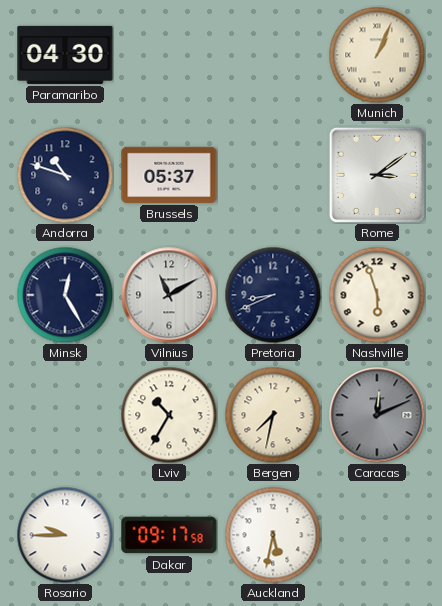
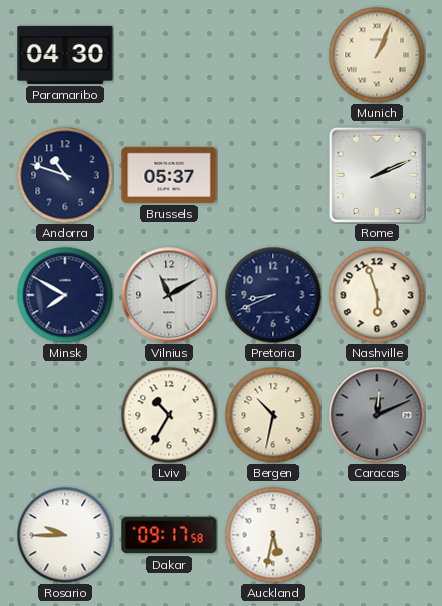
Rome: 3:09 -> 2:11 (377, 175)
Minsk: 12:25 -> 7:50 (65, 295)
Bergen: 7:32 -> 10:32 (273, 415)
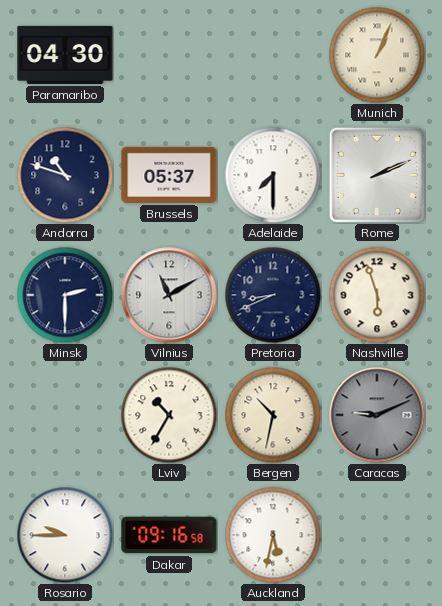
Adelaide: none -> 7:30 (273, 175)
Minsk: 7:50 -> 2:30 (65, 295)
Caracas: 12:11 -> 9:11 (377, 415)
Dakar: 09:17 -> 09:16 (169, 535)
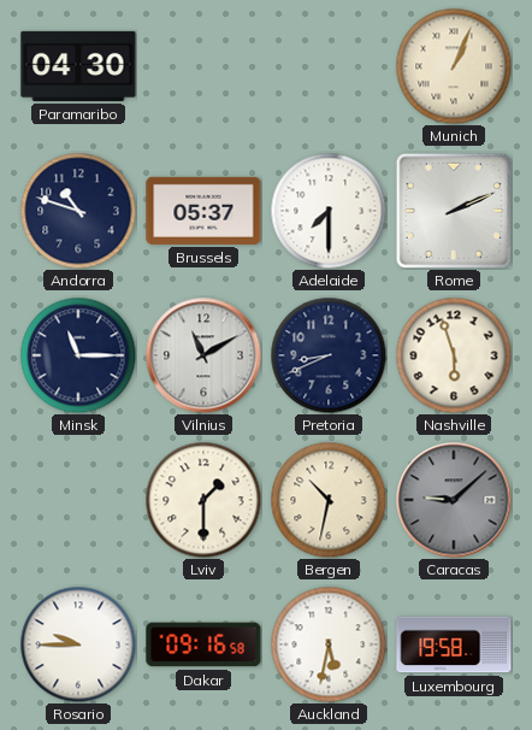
Minsk: 2:30 -> 11:15 (78, 355)
Lviv: 10:35 -> 1:30 (203, 500)
Caracas: 9:11 -> 9:08 (454, 500)
Luxembourg: none -> 19:58 (454, 644)
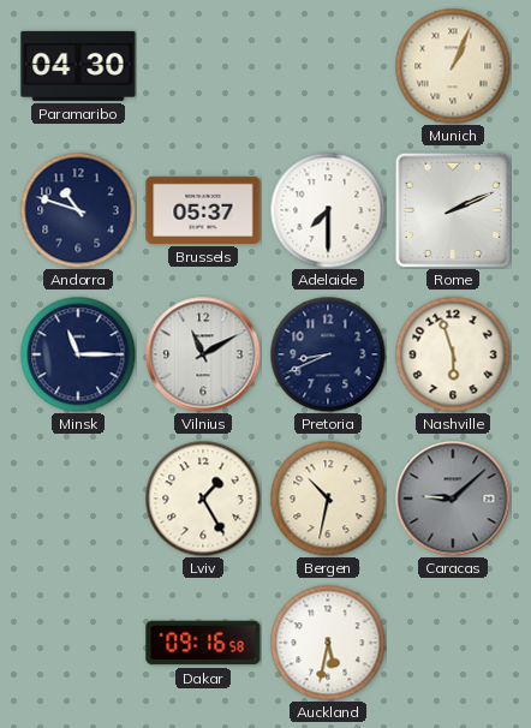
Lviv: 1:30 -> 1:25 (203, 499)
Rosario: 9:45 -> none (78, 644)
Luxembourg: 19:58 -> none (454, 644)
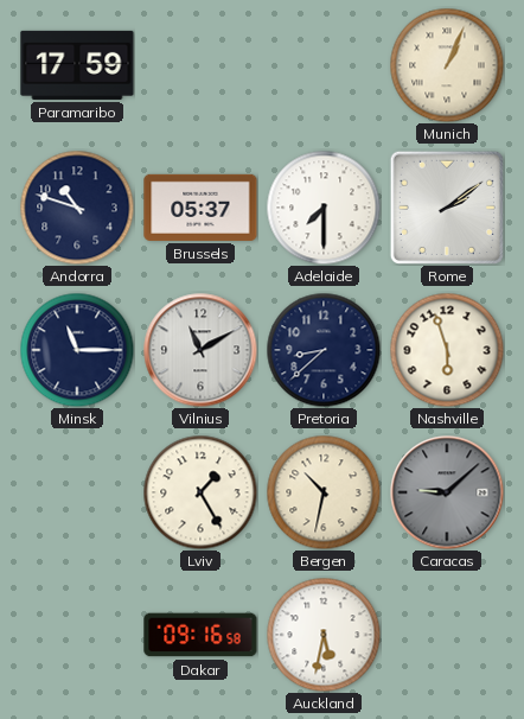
Paramaribo: 04:30 -> 17:59 (77, 65)
Rome: 2:11 -> 2:09 (447, 208)
Pretoria: 8:41 -> 8:38 (324, 350)
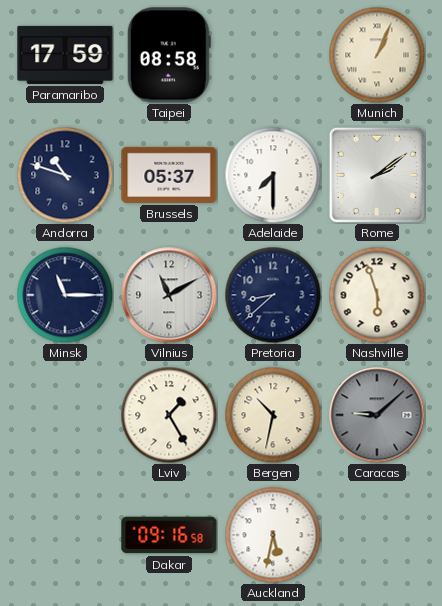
Taipei: none -> 08:58 (169, 55)
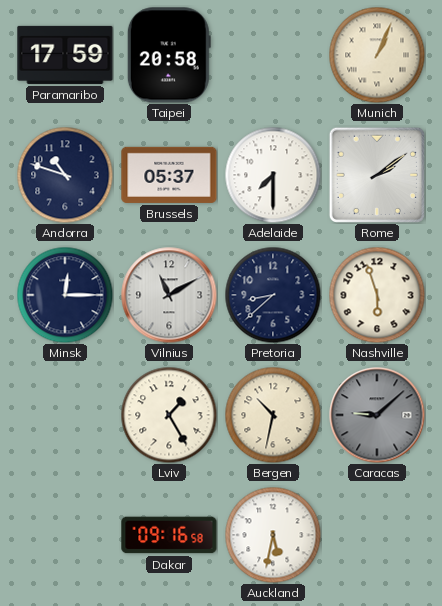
Taipei: 08:58 -> 20:58 (169, 55)
Minsk: 11:15 -> 12:15 (65, 295)
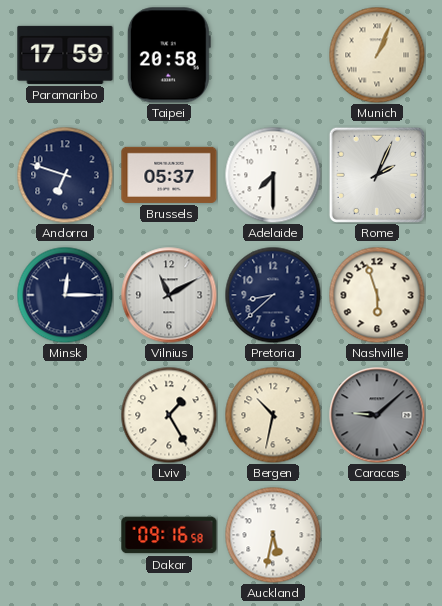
Andorra: 10:48 -> 6:48 (65, 175)
Rome: 2:09 -> 2:04 (377, 175)
